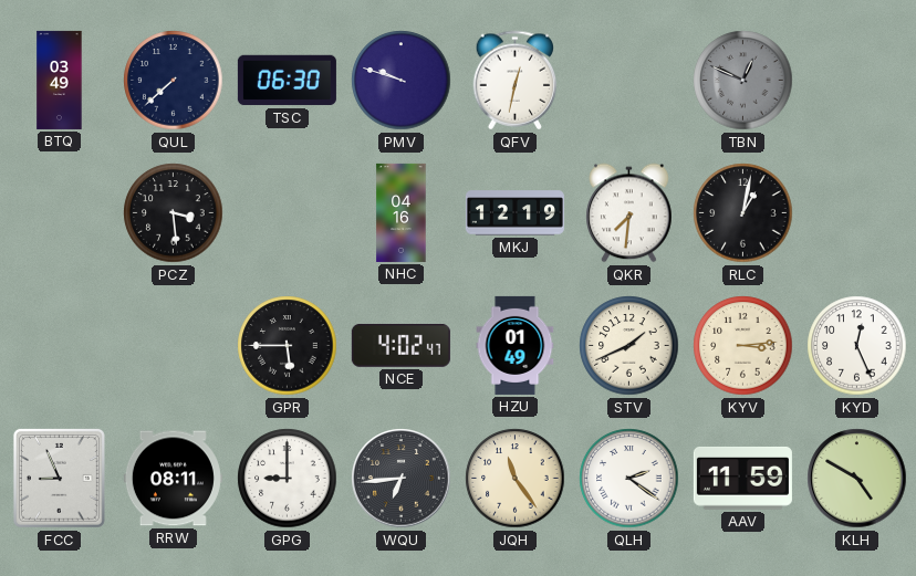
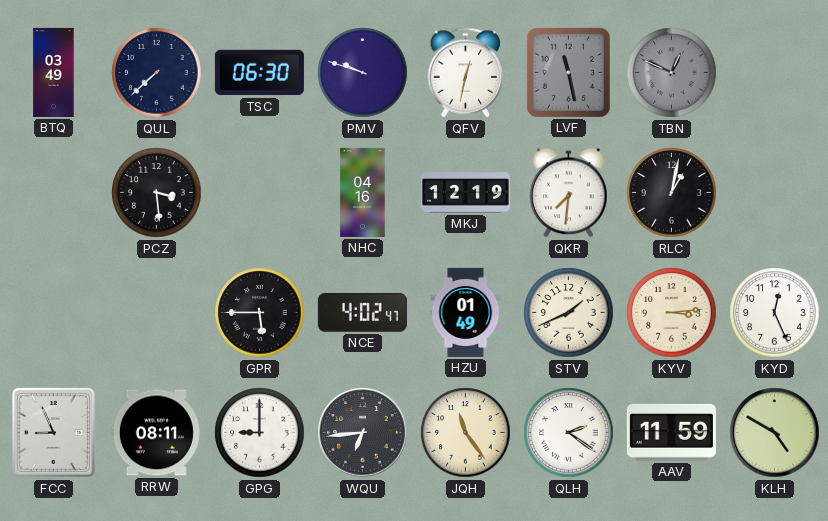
LVF: none -> 11:28 (568, 72)
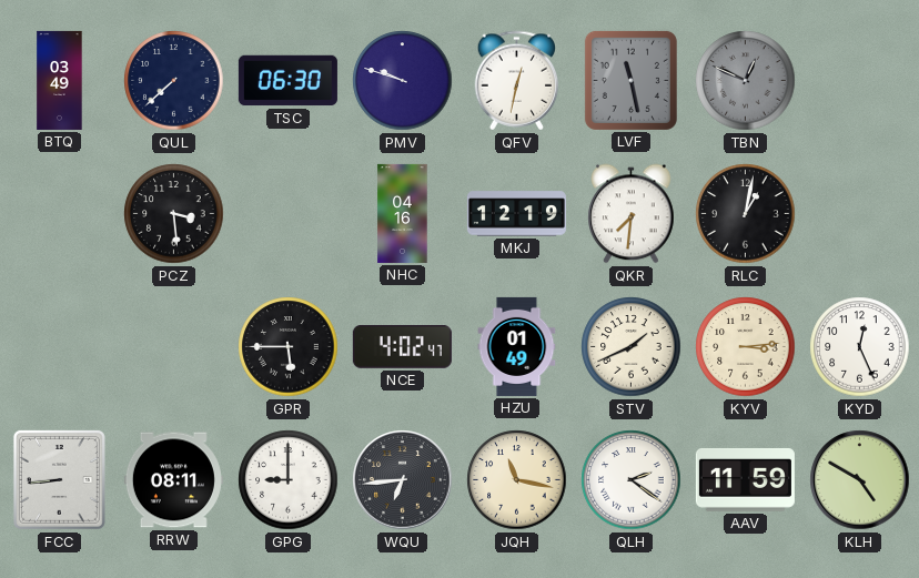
FCC: 8:56 -> 8:44 (59, 479)
JQH: 11:24 -> 11:17 (517, 480)
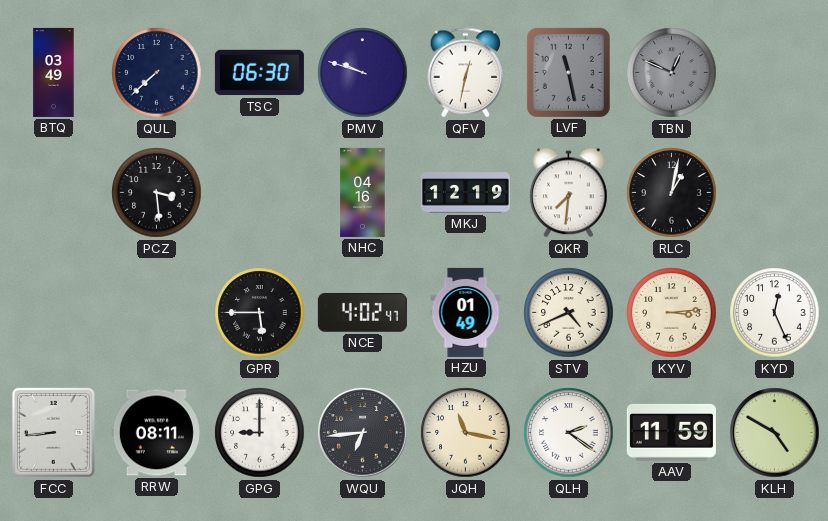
STV: 1:41 -> 4:41 (569, 313)
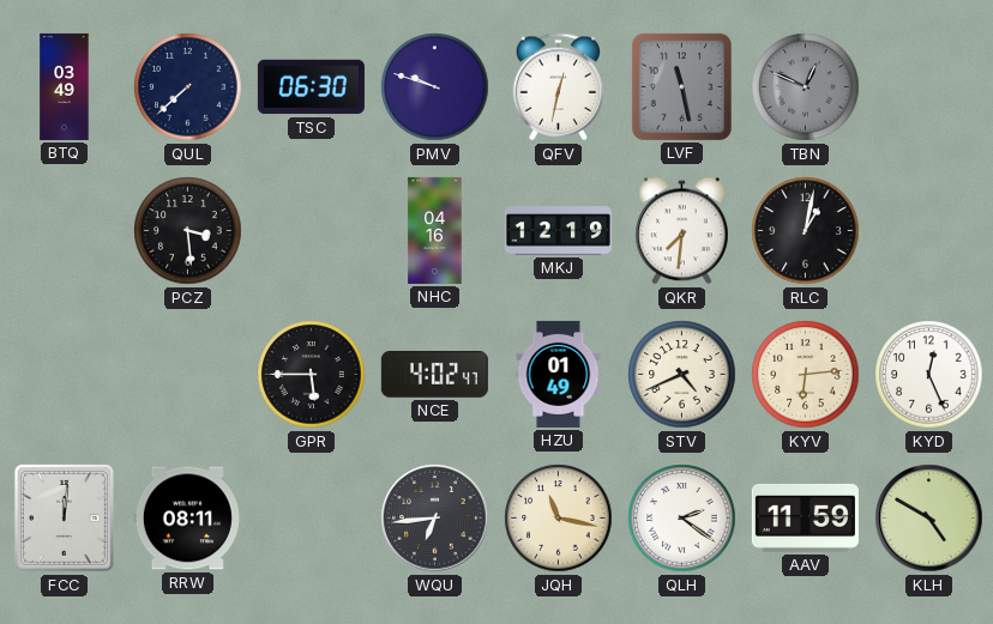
KYV: 3:14 -> 6:14 (806, 375)
FCC: 8:44 -> 12:01 (64, 517)
GPG: 9:00 -> none (260, 433)
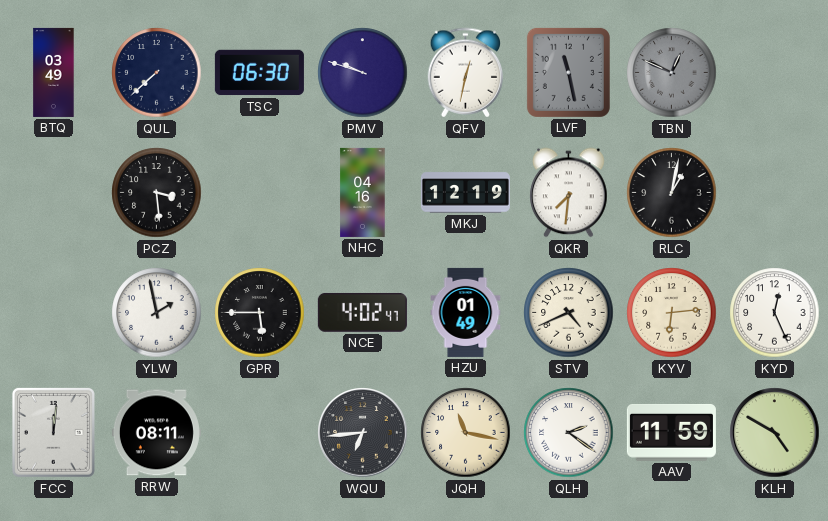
YLW: none -> 1:58 (157, 313)
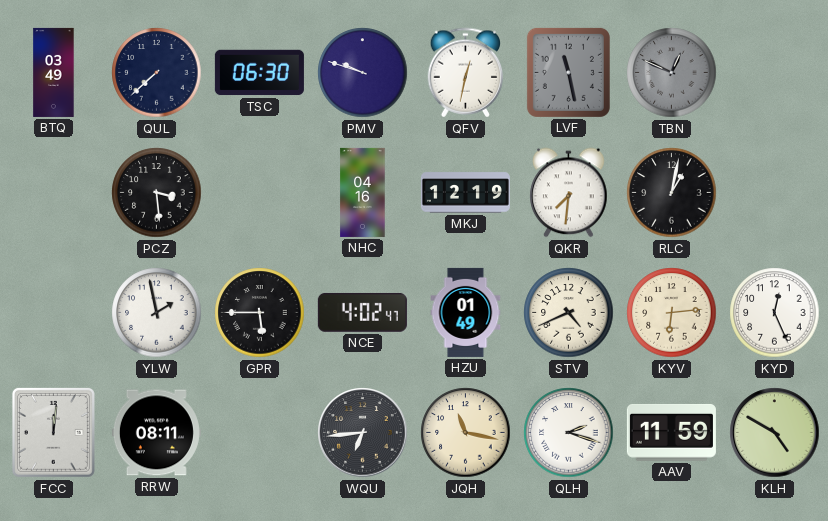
QLH: 2:21 -> 2:18 (569, 433)
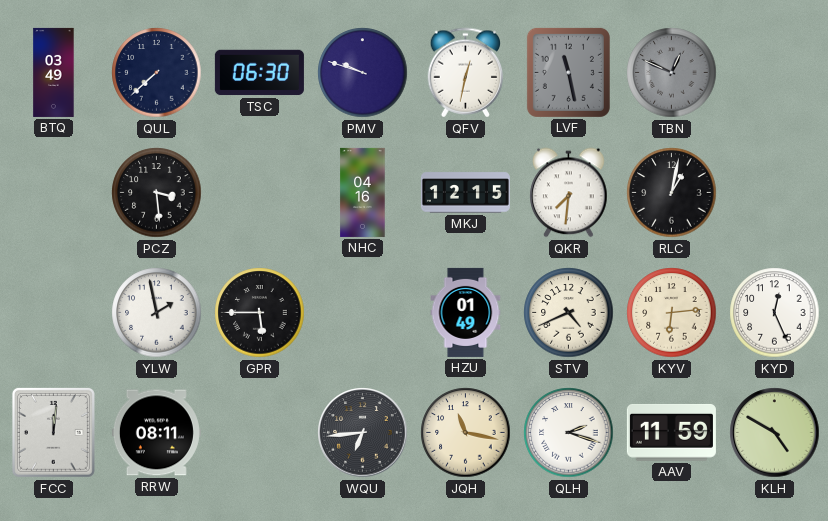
MKJ: 12:19 -> 12:15 (465, 193)
NCE: 4:02 -> none (362, 312)
